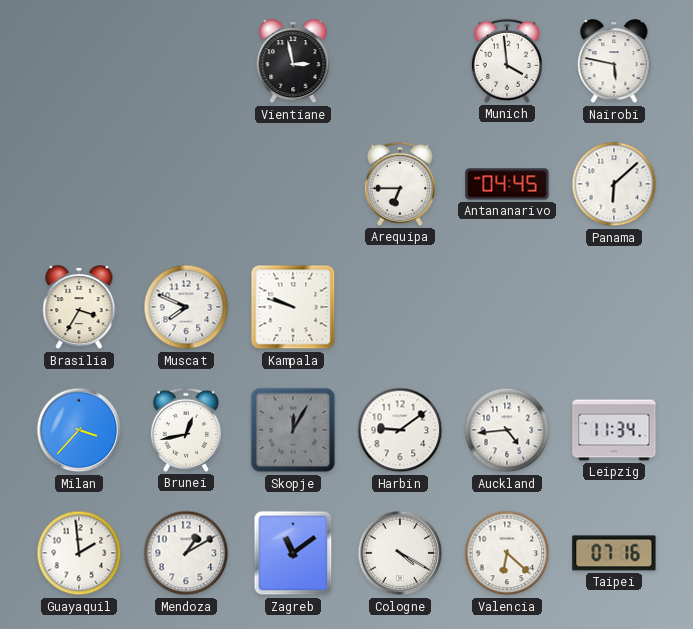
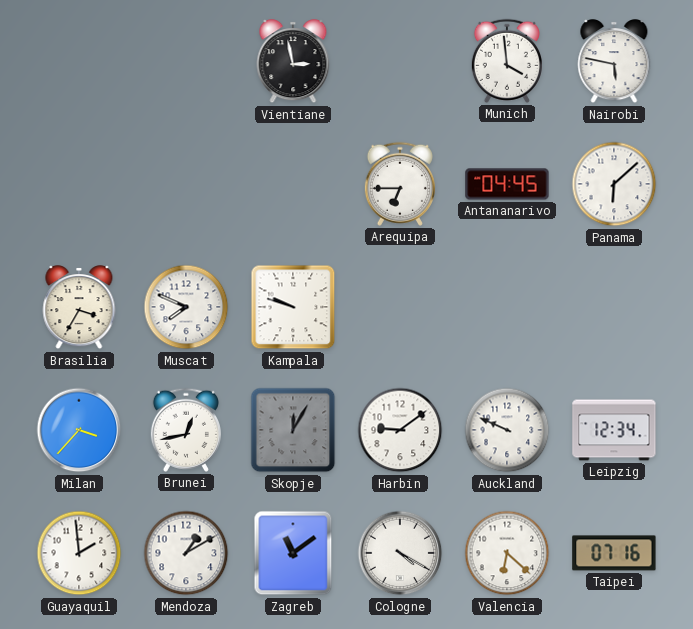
Auckland: 4:44 -> 9:49 (507, 430)
Leipzig: 11:34 -> 12:34 (614, 430)
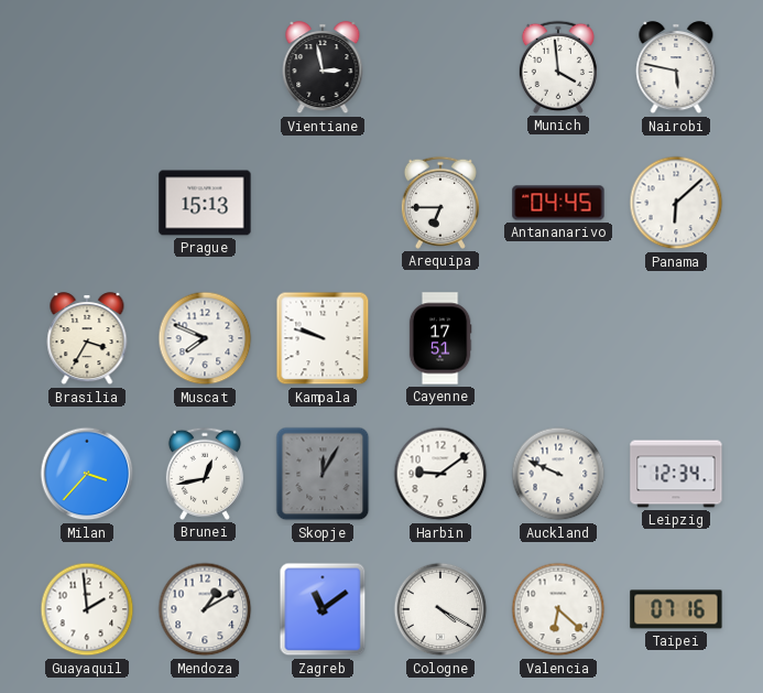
Prague: none -> 15:13 (205, 203)
Cayenne: none -> 17:51 (440, 338)
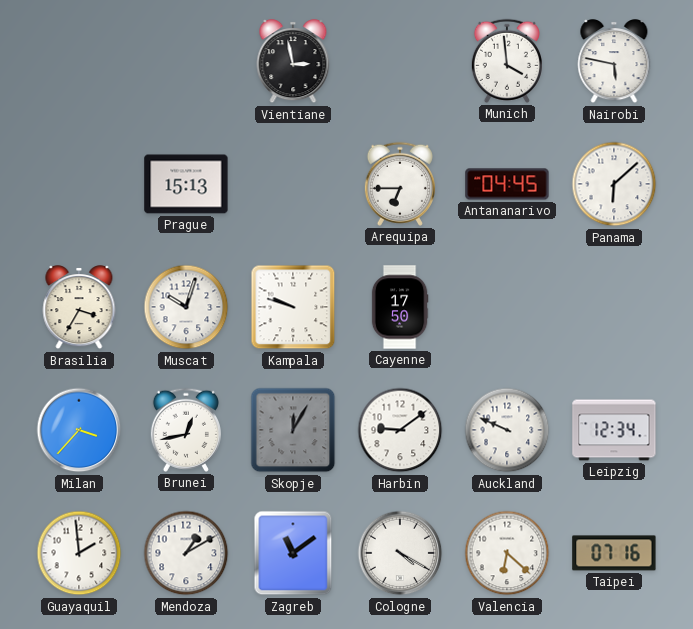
Muscat: 7:49 -> 10:03 (186, 307)
Cayenne: 17:51 -> 17:50 (400, 307)
